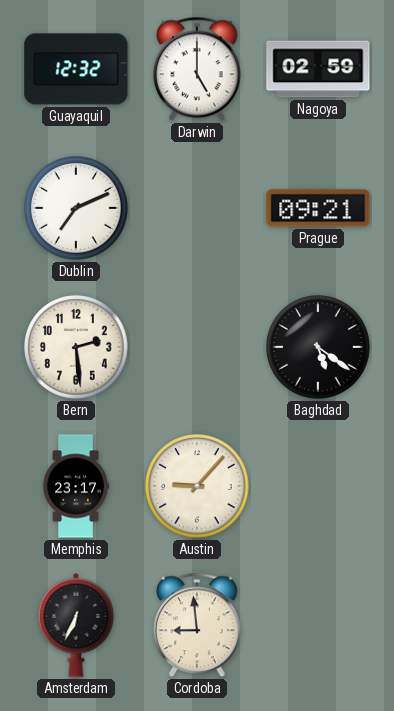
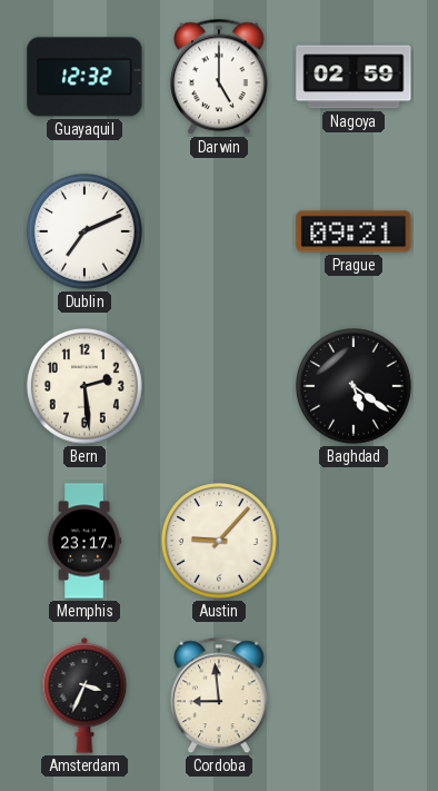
Amsterdam: 6:34 -> 3:34 (84, 695)
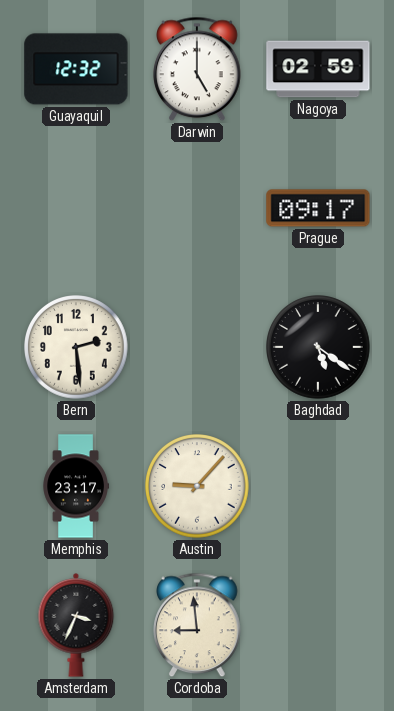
Dublin: 7:11 -> none (84, 231)
Prague: 09:21 -> 09:17 (318, 208)
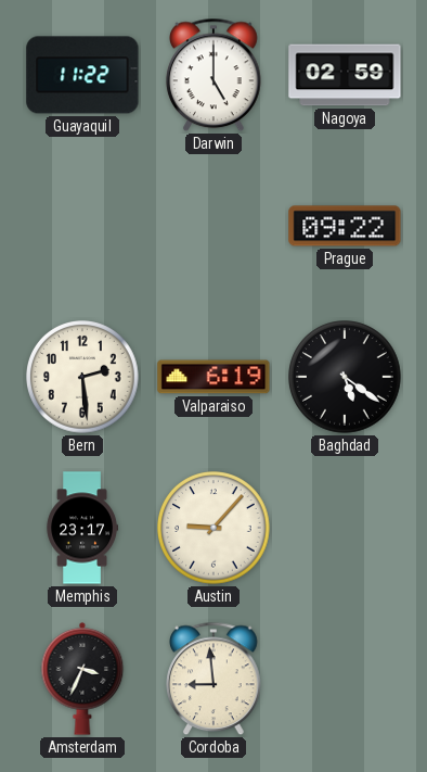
Guayaquil: 12:32 -> 11:22 (82, 75)
Prague: 09:17 -> 09:22 (345, 226)
Valparaiso: none -> 6:19 (214, 377)
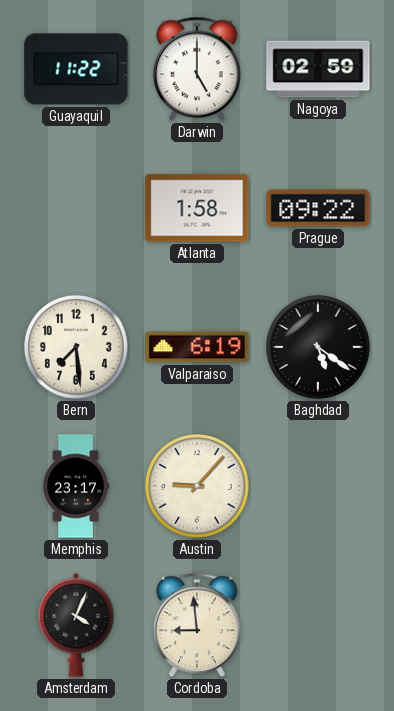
Atlanta: none -> 1:58 (197, 208)
Bern: 2:29 -> 7:29 (76, 347)
Amsterdam: 3:34 -> 4:04 (76, 625)
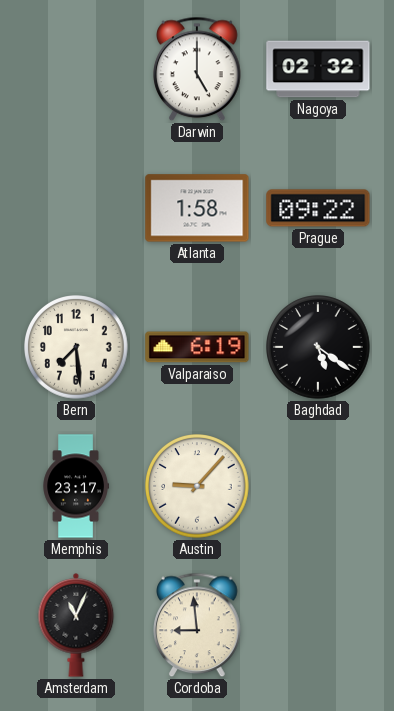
Guayaquil: 11:22 -> none (76, 69)
Nagoya: 02:59 -> 02:32 (318, 69)
Amsterdam: 4:04 -> 11:04 (76, 625)
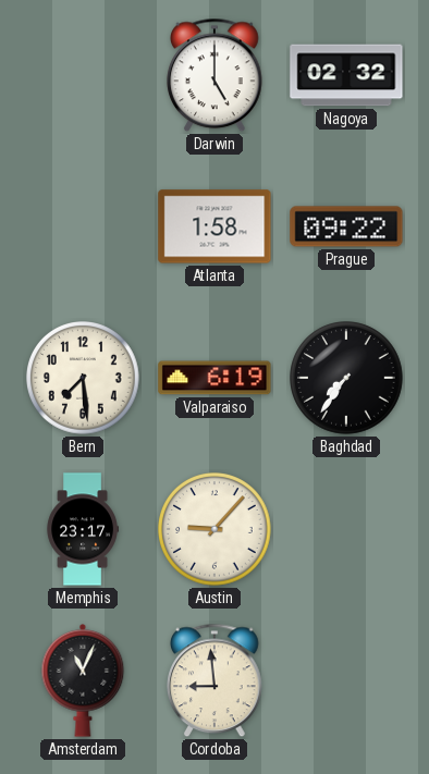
Baghdad: 5:21 -> 7:36 (346, 378)
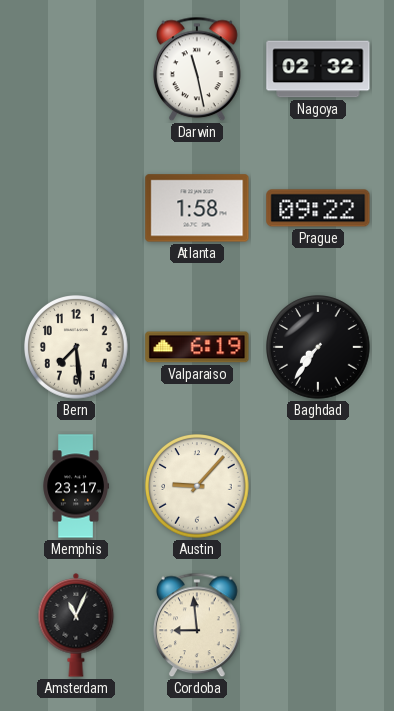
Darwin: 5:00 -> 11:28 (198, 69)
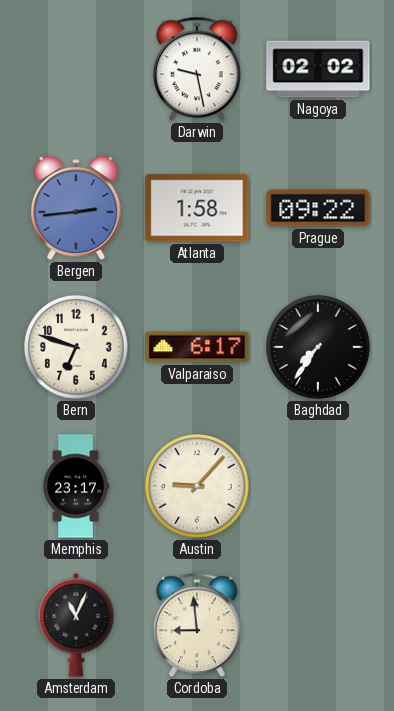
Darwin: 11:28 -> 9:28 (198, 69)
Nagoya: 02:32 -> 02:02 (318, 69)
Bergen: none -> 2:44 (76, 209)
Bern: 7:29 -> 6:48 (76, 347)
Valparaiso: 6:19 -> 6:17 (197, 347)
